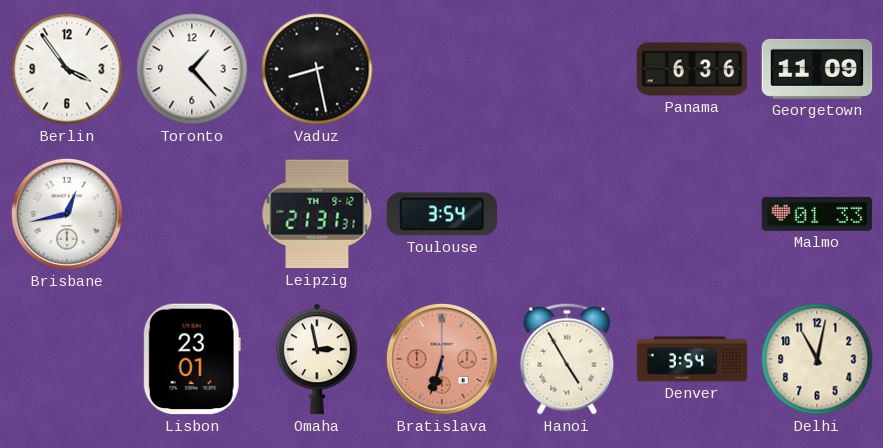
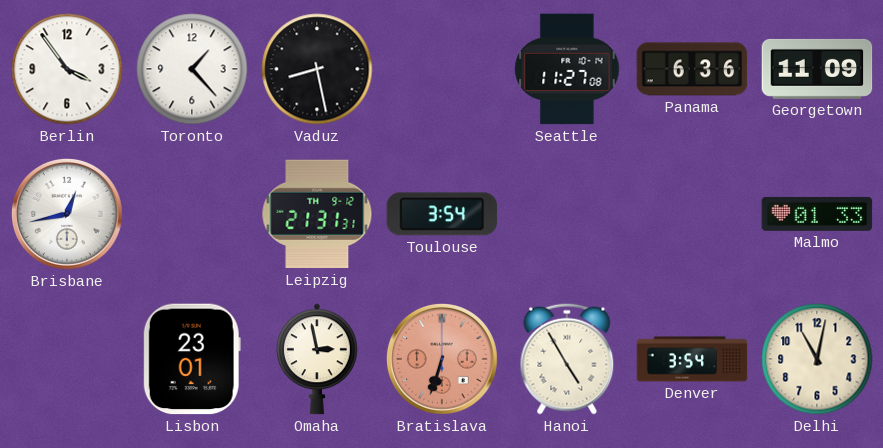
Seattle: none -> 11:27 (567, 69)
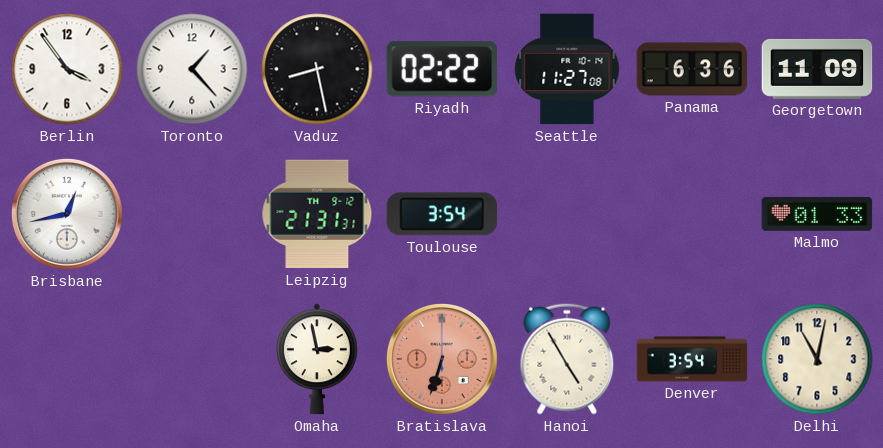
Riyadh: none -> 02:22 (442, 69)
Lisbon: 23:01 -> none (192, 359)
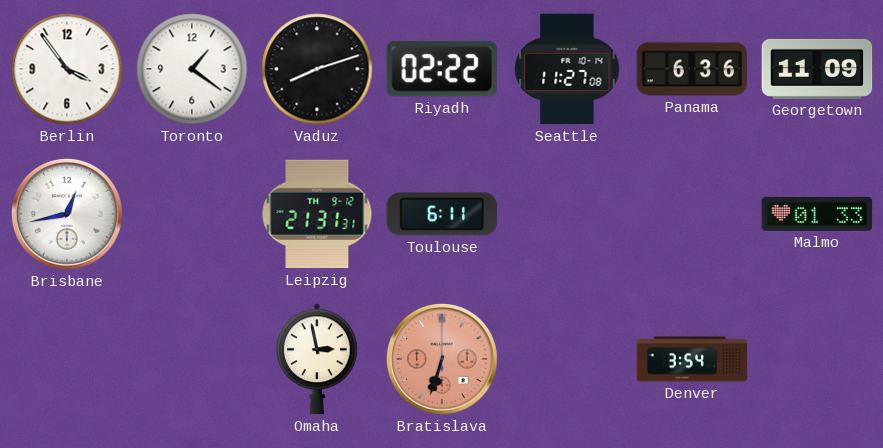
Toronto: 1:23 -> 1:21 (192, 69)
Vaduz: 8:28 -> 8:12 (317, 69)
Toulouse: 3:54 -> 6:11 (442, 214)
Hanoi: 4:55 -> none (567, 359)
Delhi: 11:02 -> none (817, 359)
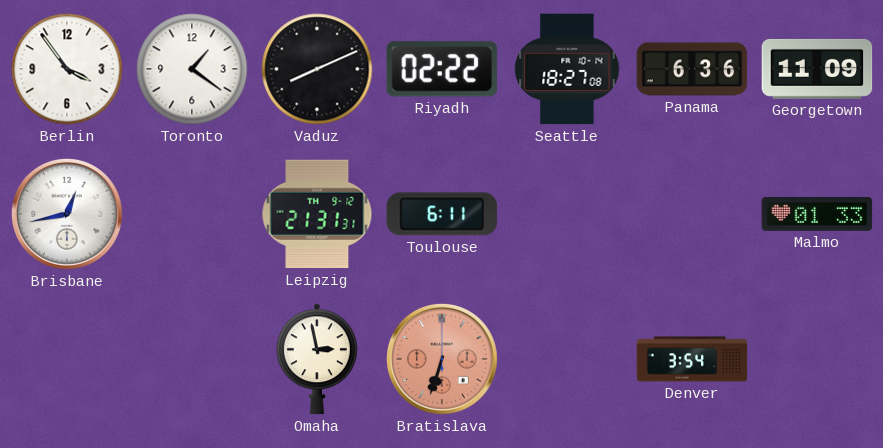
Vaduz: 8:12 -> 8:11 (317, 69)
Seattle: 11:27 -> 18:27 (567, 69)
